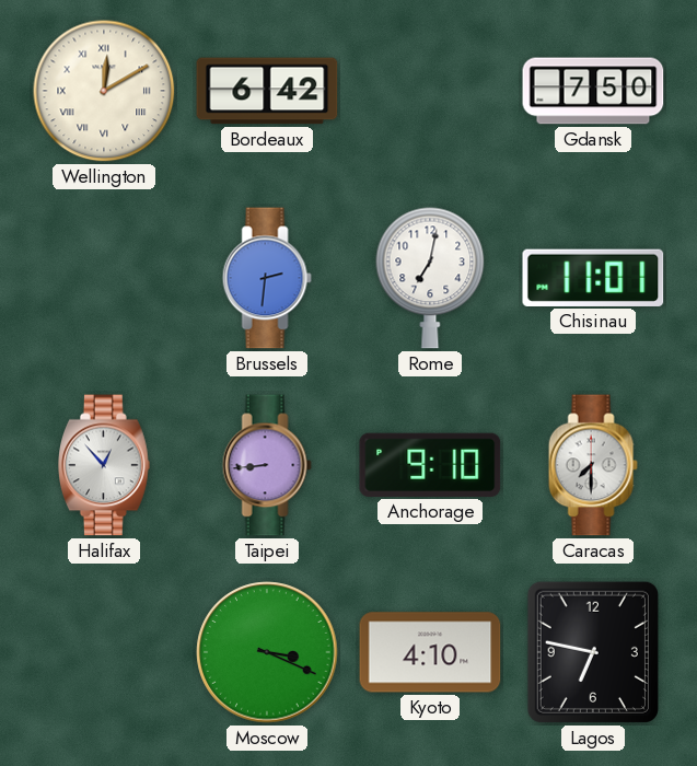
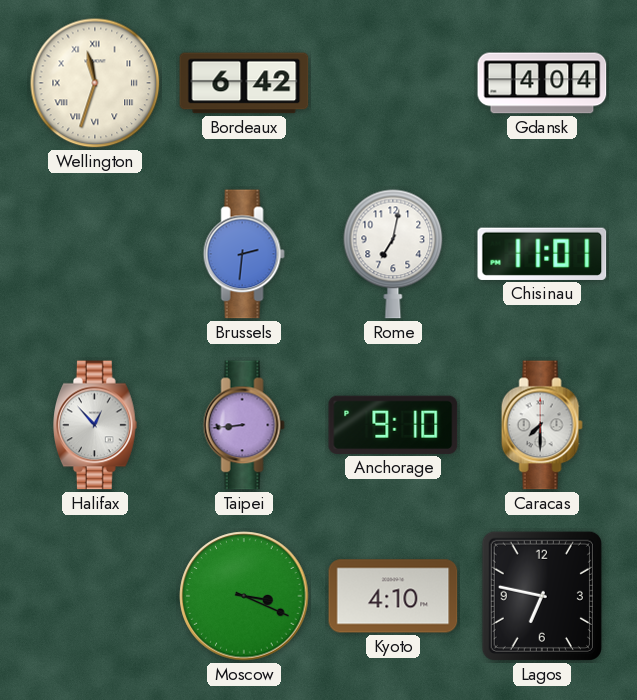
Wellington: 12:10 -> 11:33 (95, 83)
Gdansk: 7:50 -> 4:04 (542, 83)
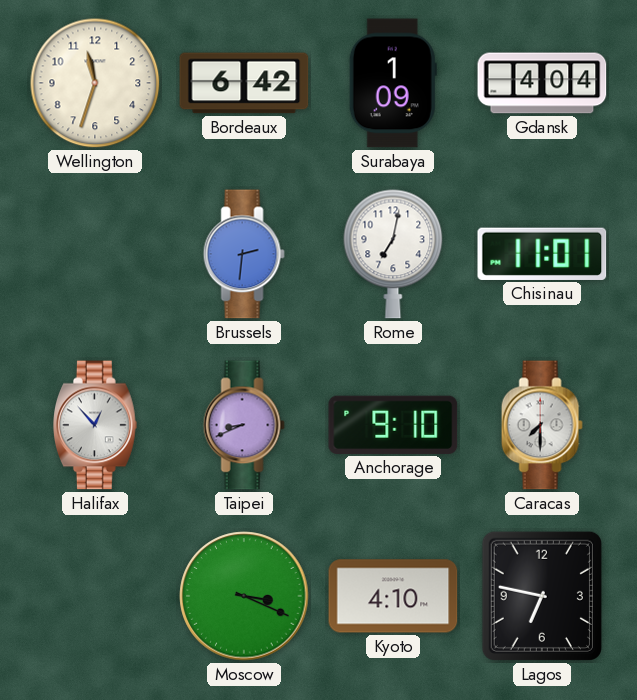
Wellington numerals: Roman -> Arabic (95, 83)
Surabaya: none -> 1:09 (393, 83)
Taipei: 8:44 -> 8:41 (244, 425)
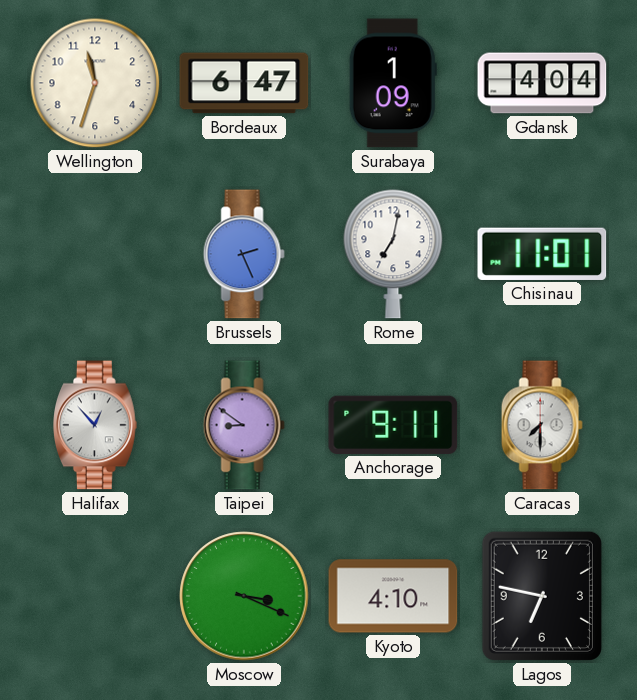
Bordeaux: 6:42 -> 6:47 (244, 83)
Brussels: 2:31 -> 2:26 (244, 254)
Taipei: 8:41 -> 8:51 (244, 425)
Anchorage: 9:10 -> 9:11 (393, 425)
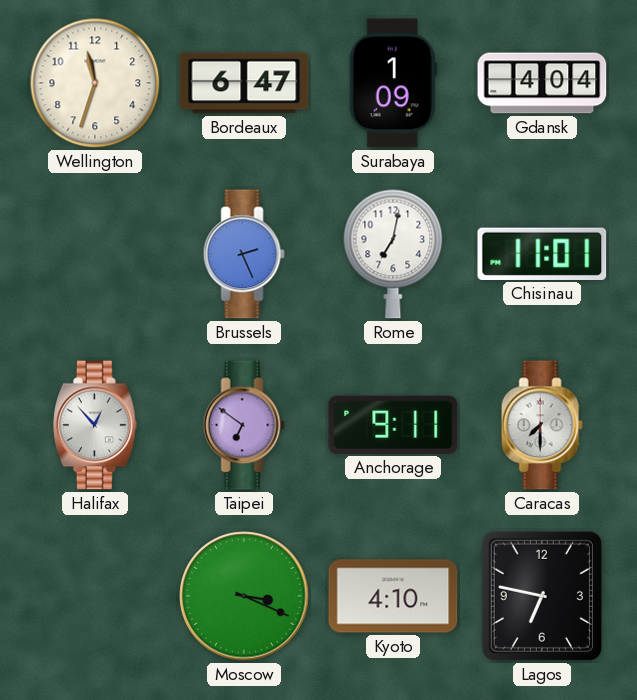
Taipei: 8:51 -> 6:51 (244, 425)
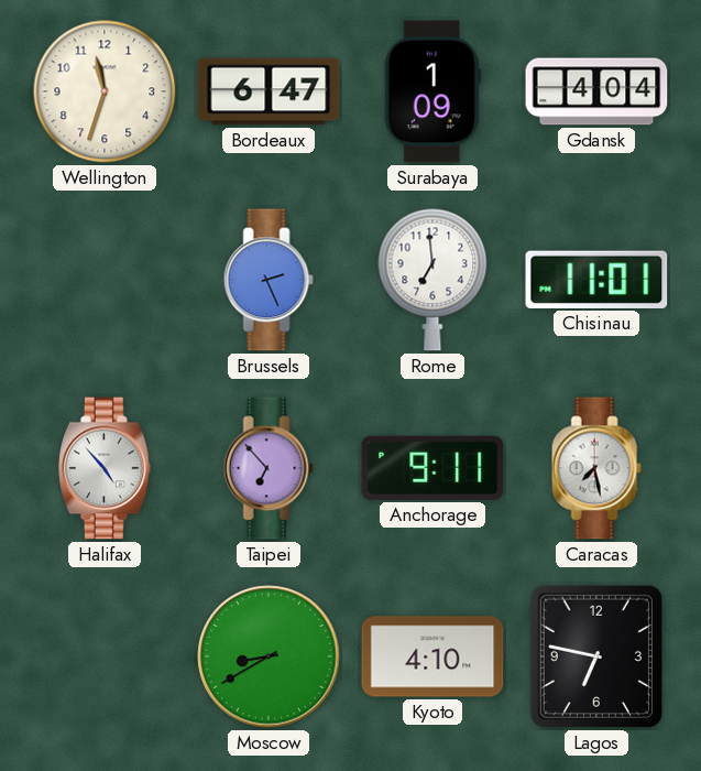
Rome: 7:02 -> 6:59 (432, 280)
Halifax: 12:53 -> 4:53 (106, 468)
Taipei: 6:51 -> 6:53 (269, 468)
Caracas: 7:30 -> 7:28 (596, 468)
Moscow: 3:19 -> 8:40 (269, 656)
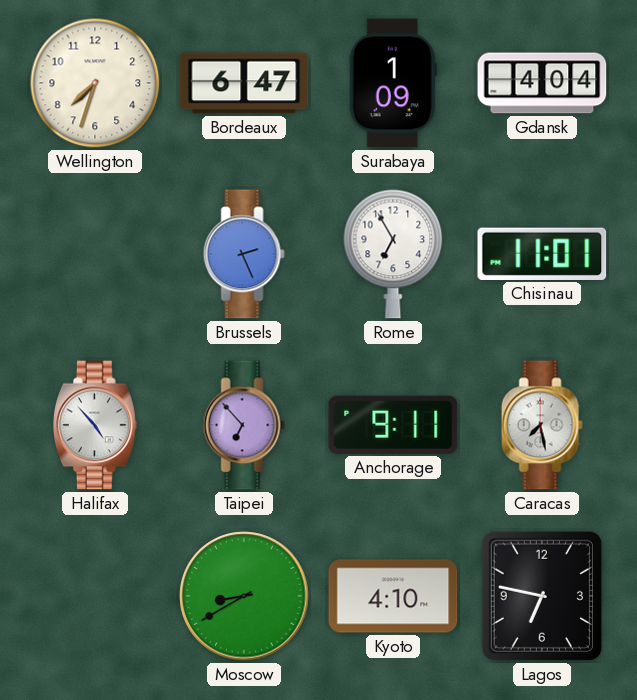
Wellington: 11:33 -> 7:33 (95, 83)
Rome: 6:59 -> 6:55 (393, 254)
